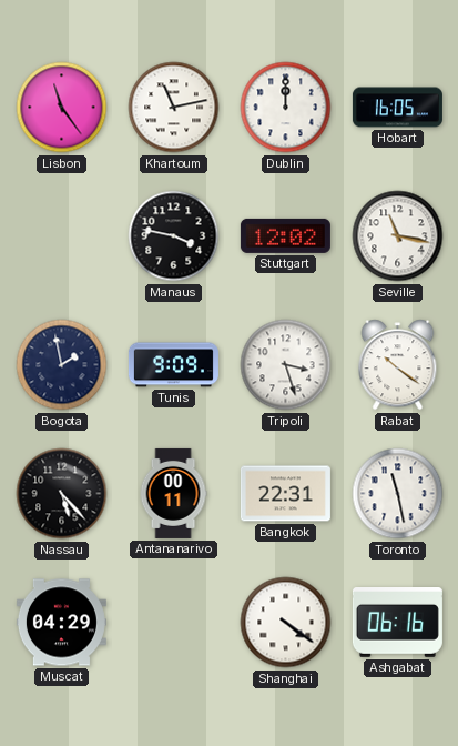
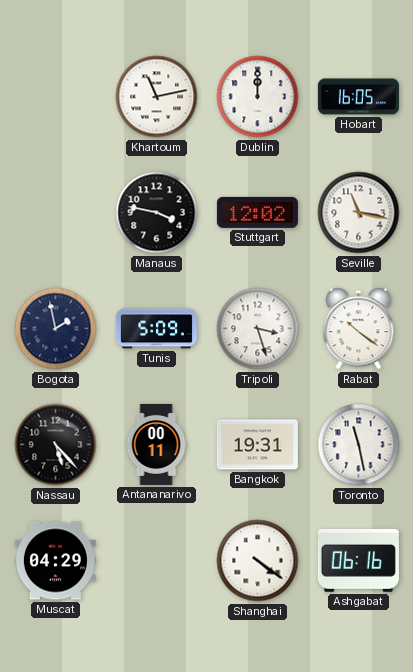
Lisbon: 11:24 -> none (62, 108)
Tunis: 9:09 -> 5:09 (156, 329)
Bangkok: 22:31 -> 19:31 (257, 445)
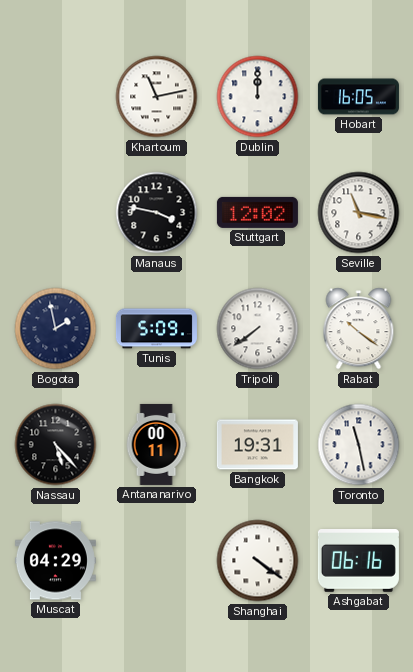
Tripoli: 3:27 -> 7:39 (258, 329)
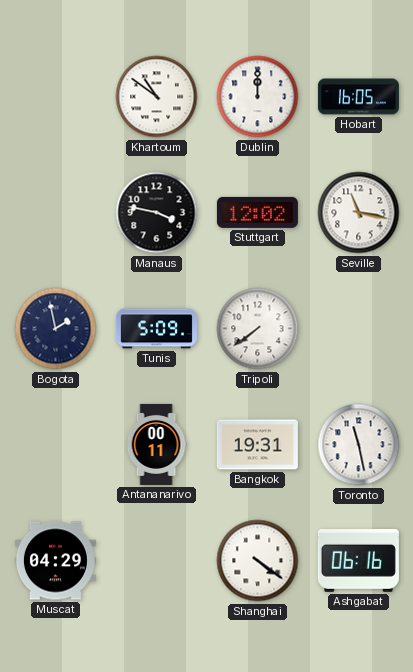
Khartoum: 11:13 -> 10:51 (157, 97)
Rabat: 10:21 -> none (359, 329)
Nassau: 5:23 -> none (56, 445)
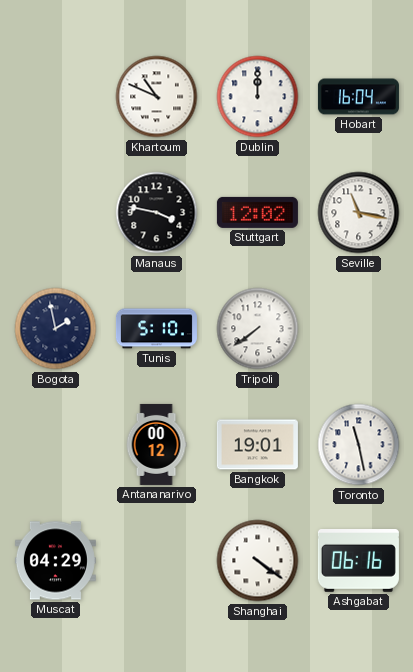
Khartoum: 10:51 -> 10:49 (157, 97)
Hobart: 16:05 -> 16:04 (358, 97)
Tunis: 5:09 -> 5:10 (156, 329)
Antananarivo: 00:11 -> 00:12 (156, 444)
Bangkok: 19:31 -> 19:01 (257, 445)
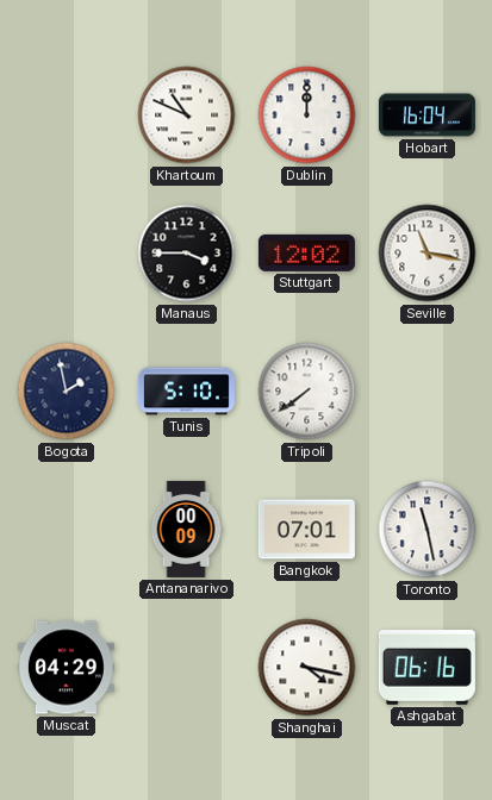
Manaus: 3:47 -> 3:45 (187, 254)
Antananarivo: 00:12 -> 00:09 (186, 529)
Bangkok: 19:01 -> 07:01 (306, 530)
Shanghai: 4:21 -> 4:17 (307, 668)
